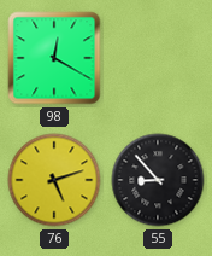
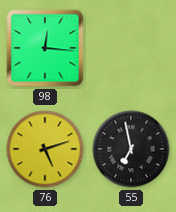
98: 12:20 -> 12:16 (45, 48)
55: 8:53 -> 6:58 (131, 149)
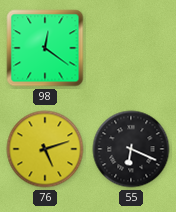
98: 12:16 -> 12:21 (45, 48)
55: 6:58 -> 6:19 (131, 149)
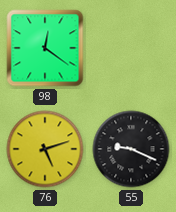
55: 6:19 -> 9:19 (131, 149)
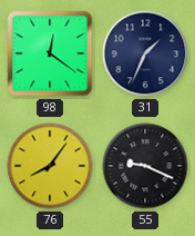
31: none -> 1:34 (145, 53)
76: 5:12 -> 8:06 (50, 166)
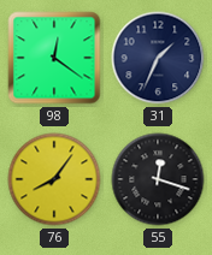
55: 9:19 -> 12:18 (158, 179)
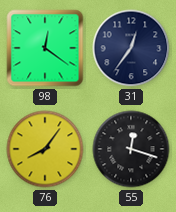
31: 1:34 -> 12:36 (131, 48)
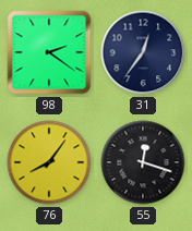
98: 12:21 -> 2:21 (49, 52)
